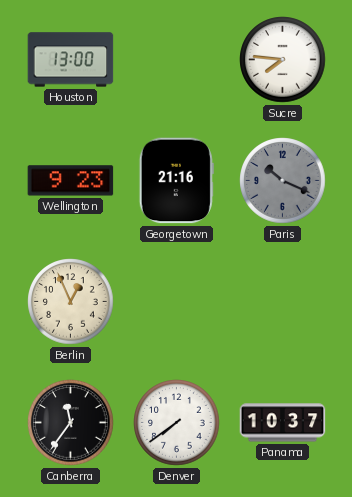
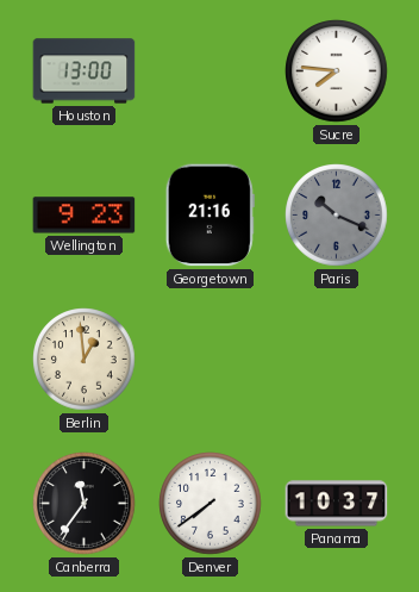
Berlin: 12:56 -> 12:59 (85, 360)
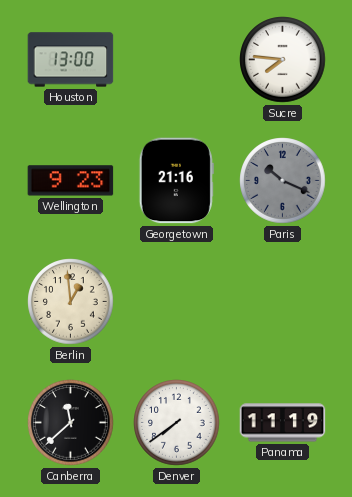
Canberra: 11:36 -> 11:38 (71, 423)
Panama: 10:37 -> 11:19 (283, 423)
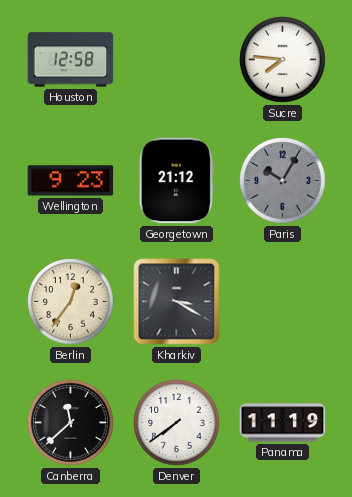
Houston: 13:00 -> 12:58 (71, 60)
Georgetown: 21:16 -> 21:12 (176, 181)
Paris: 10:19 -> 10:05 (283, 181)
Berlin: 12:59 -> 12:36 (71, 302)
Kharkiv: none -> 3:20 (177, 302)
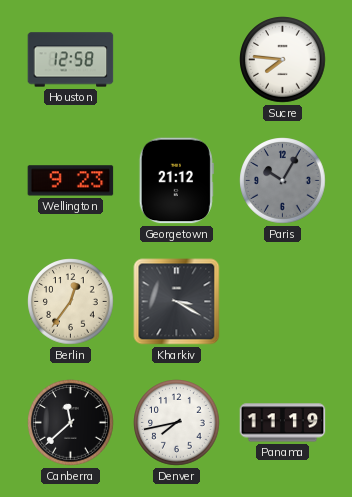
Denver: 7:39 -> 7:43 (177, 423)
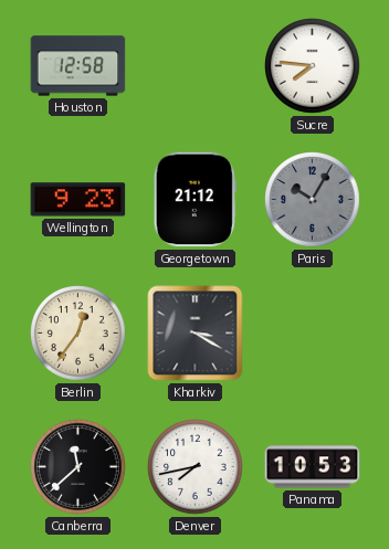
Panama: 11:19 -> 10:53 (313, 467)
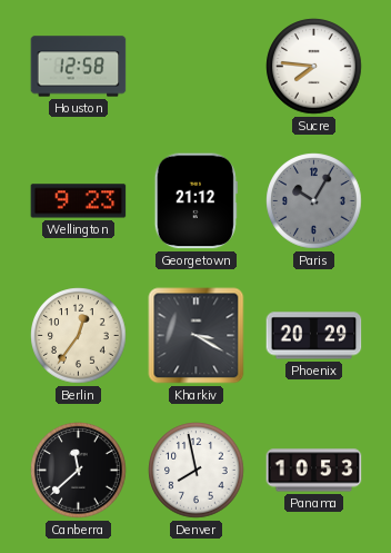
Phoenix: none -> 20:29 (314, 336)
Denver: 7:43 -> 7:58 (197, 471)
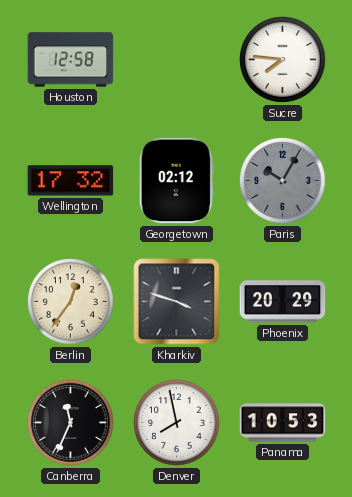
Wellington: 9:23 -> 17:32 (71, 181)
Georgetown: 21:12 -> 02:12 (176, 181)
Kharkiv: 3:20 -> 3:48 (177, 302)
Canberra: 11:38 -> 11:34 (71, 423)
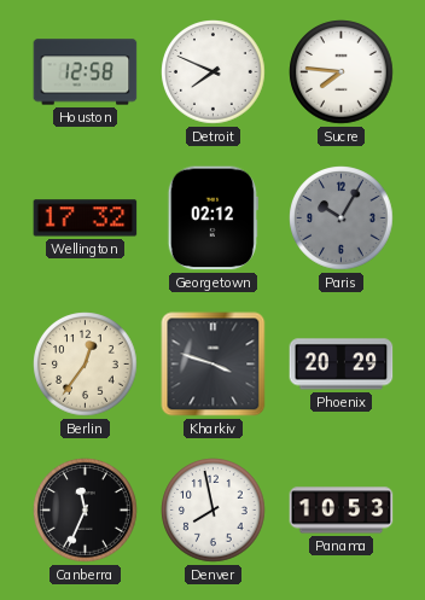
Detroit: none -> 7:49 (214, 72)
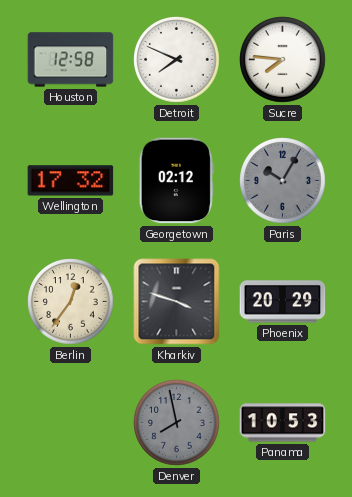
Canberra: 11:34 -> none (86, 511)
Denver dial: white -> grey (177, 423)
